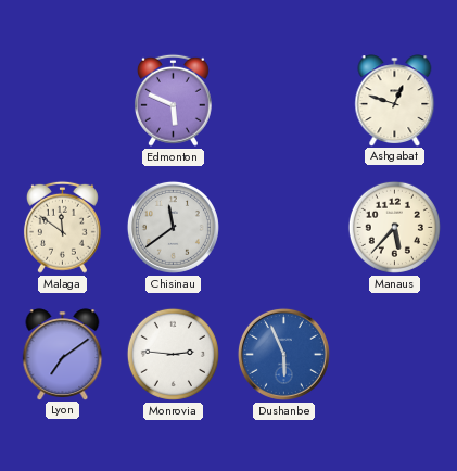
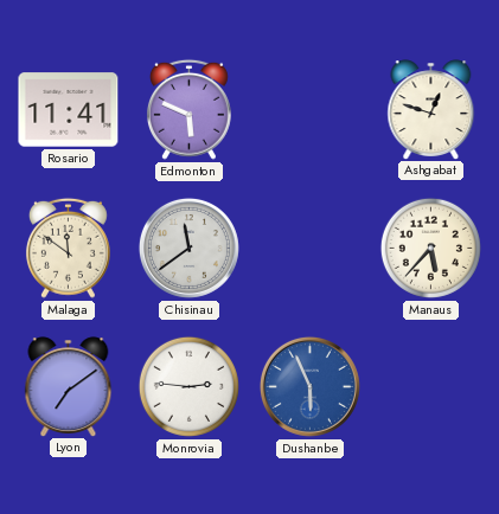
Rosario: none -> 11:41 (69, 110)
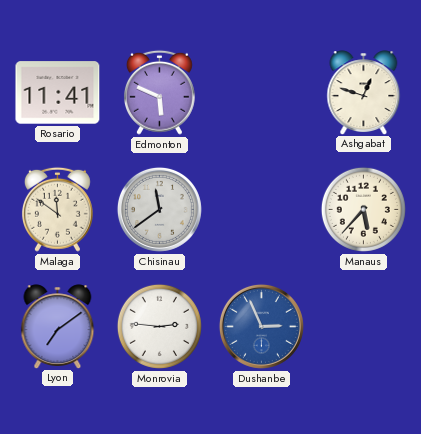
Dushanbe: 5:56 -> 2:56 (261, 326)
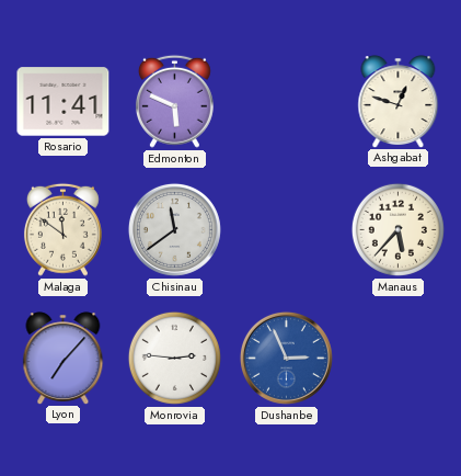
Lyon: 7:09 -> 7:07 (64, 358)
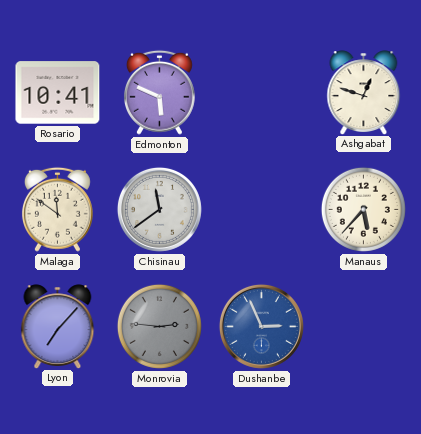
Rosario: 11:41 -> 10:41 (58, 93)
Monrovia dial: white -> grey (159, 326)
